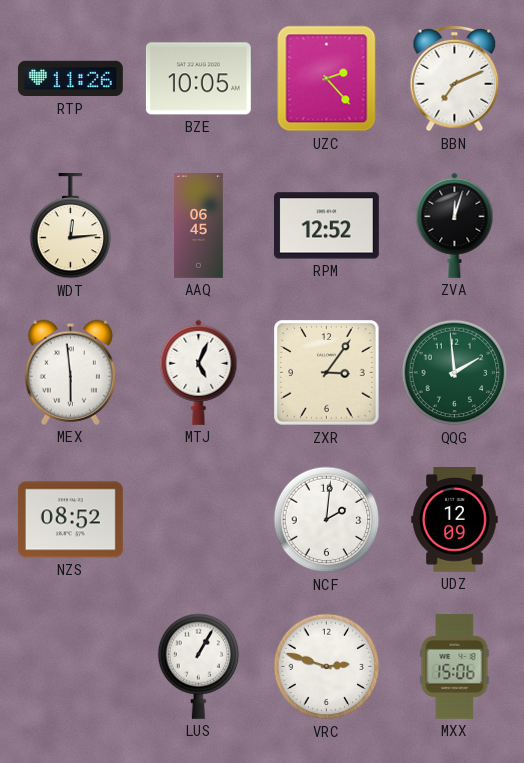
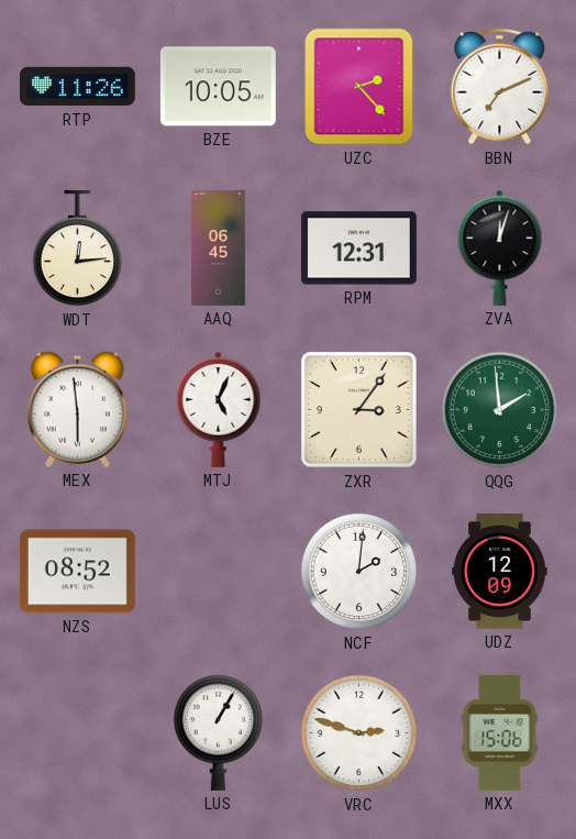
RPM: 12:52 -> 12:31 (358, 249)
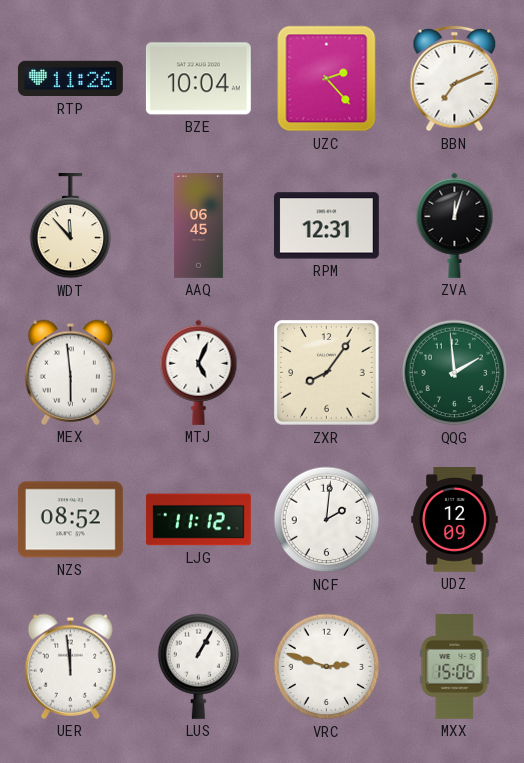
BZE: 10:05 -> 10:04 (198, 79)
WDT: 12:14 -> 11:53 (71, 226)
ZXR: 3:06 -> 8:06 (327, 373)
LJG: none -> 11:12 (198, 520)
UER: none -> 11:59 (70, 666)
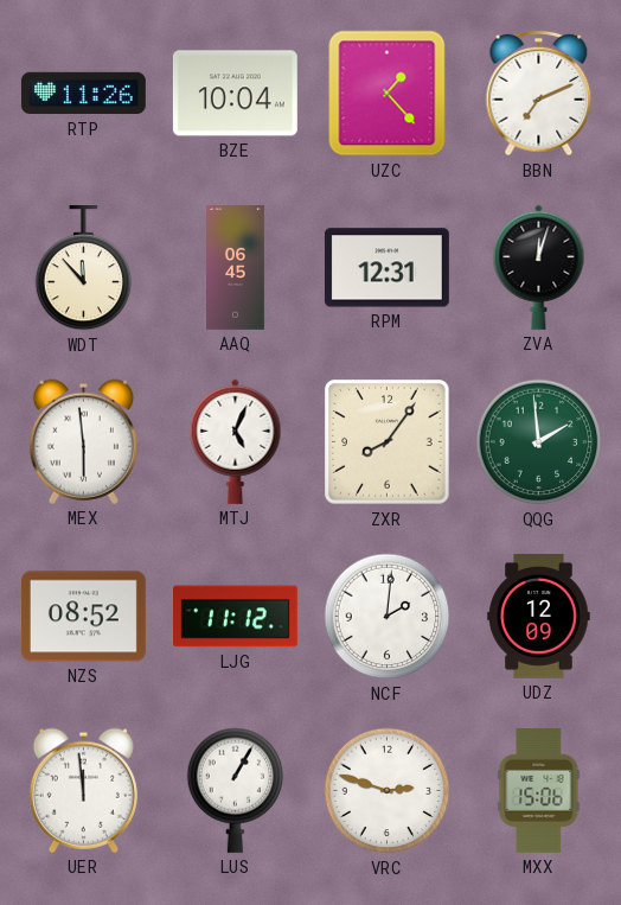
UZC: 2:23 -> 1:23 (388, 94)
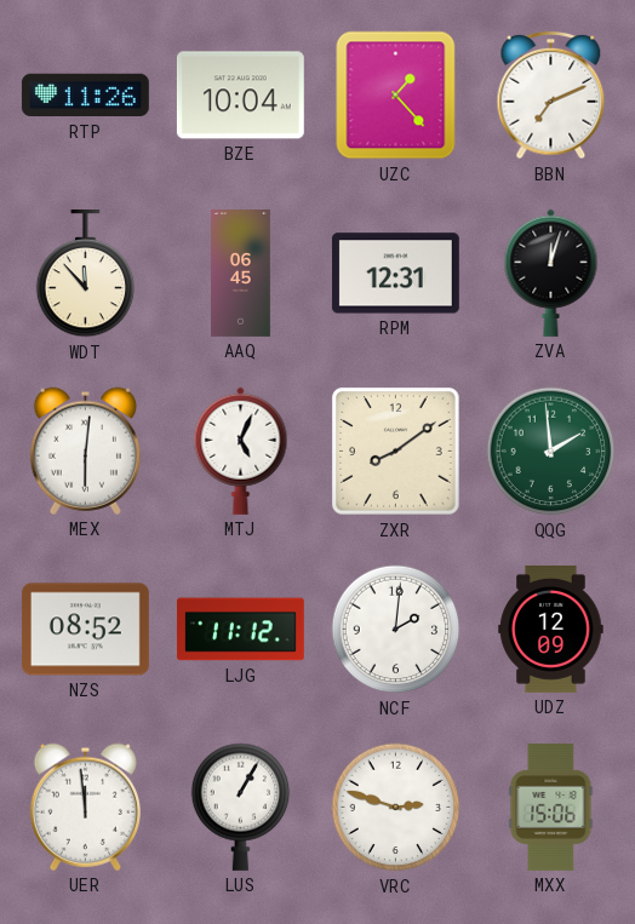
MEX: 5:59 -> 6:01 (85, 450)
ZXR: 8:06 -> 8:09 (396, 452)
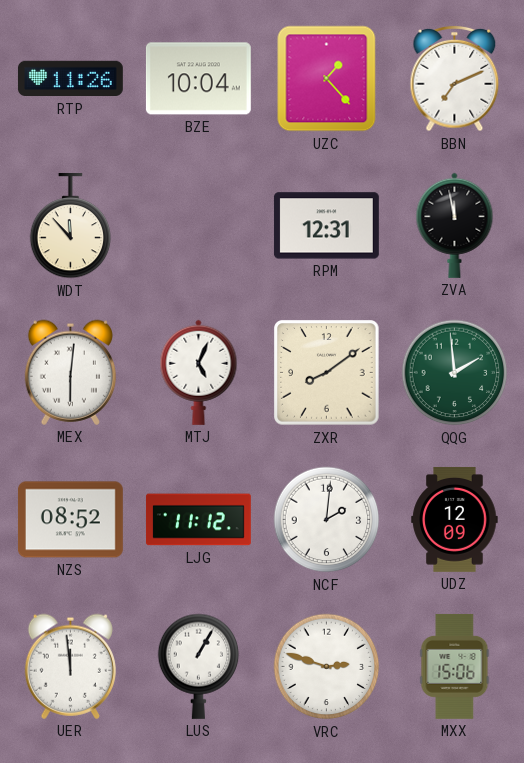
AAQ: 06:45 -> none (241, 274)
ZVA: 12:03 -> 11:58 (455, 225)
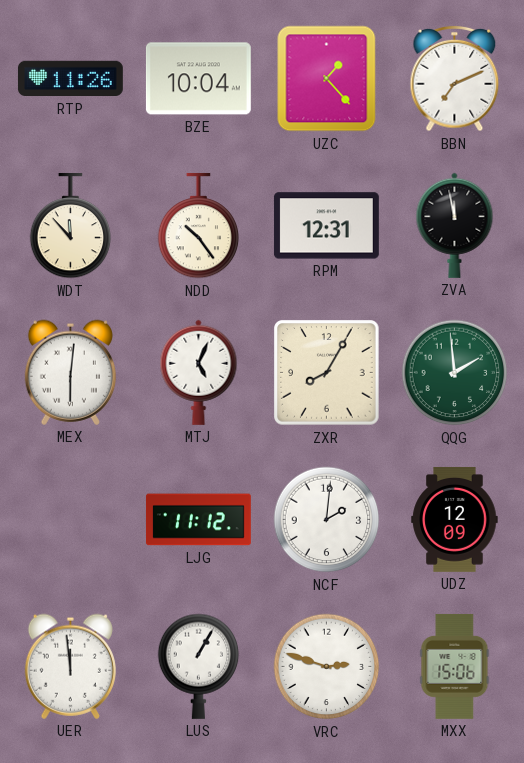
NDD: none -> 10:24 (199, 226)
ZXR: 8:09 -> 8:05 (327, 373)
NZS: 08:52 -> none (70, 520)
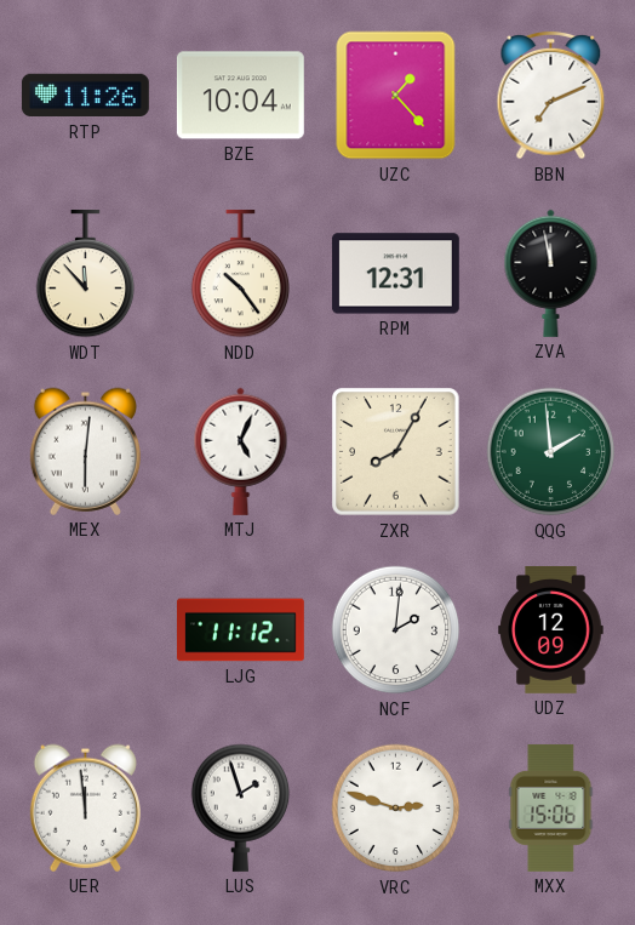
LUS: 1:05 -> 1:57 (241, 807)
